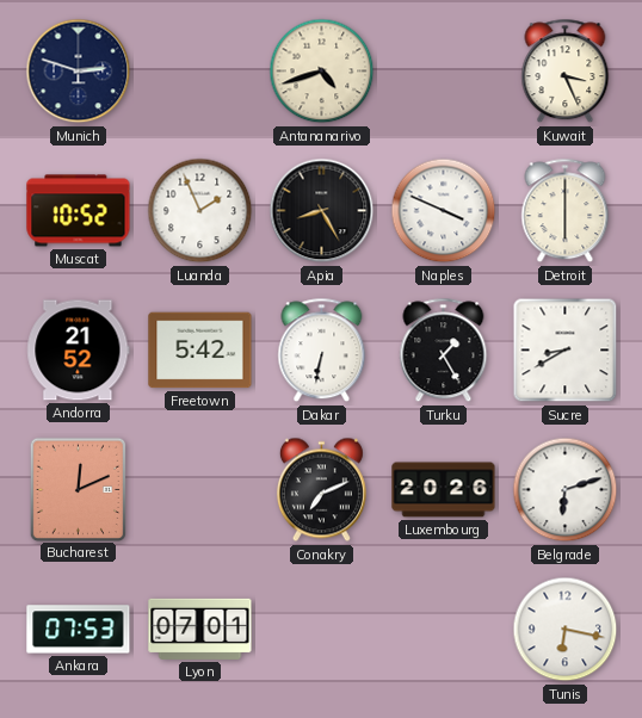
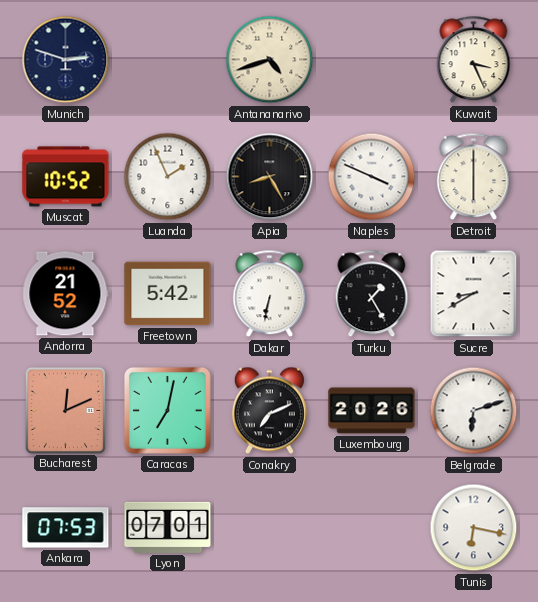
Caracas: none -> 7:02 (167, 410)
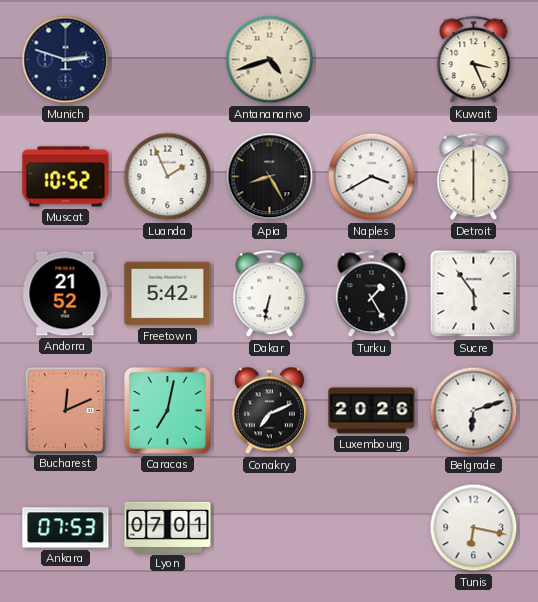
Naples: 3:49 -> 3:40 (372, 177)
Sucre: 8:40 -> 5:54 (474, 294)
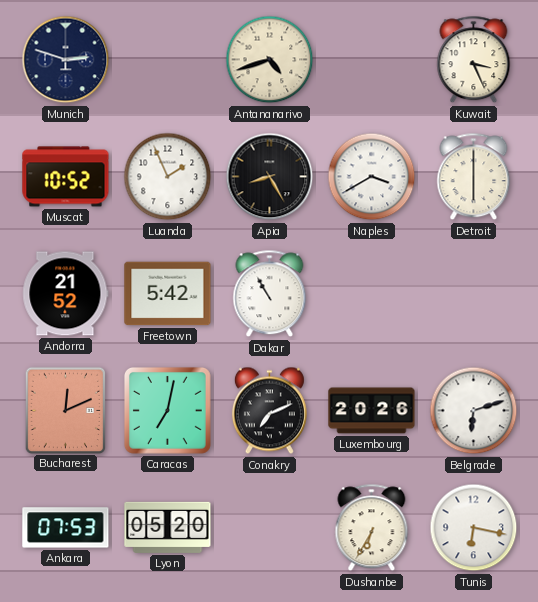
Dakar: 6:32 -> 10:55 (270, 294)
Turku: 1:25 -> none (372, 294)
Sucre: 5:54 -> none (474, 294)
Lyon: 07:01 -> 05:20 (168, 527)
Dushanbe: none -> 6:35 (372, 528)
